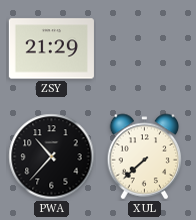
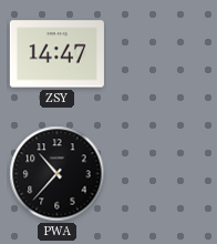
ZSY: 21:29 -> 14:47 (56, 54)
XUL: 7:38 -> none (145, 157)
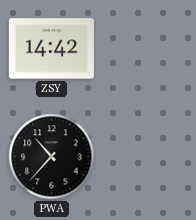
ZSY: 14:47 -> 14:42 (51, 49)
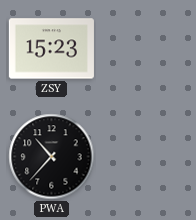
ZSY: 14:42 -> 15:23 (51, 49)
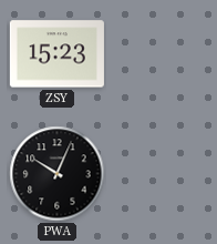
PWA: 10:37 -> 10:04 (58, 174)
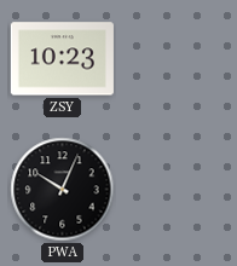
ZSY: 15:23 -> 10:23 (62, 59)
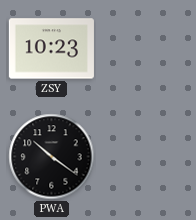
PWA: 10:04 -> 10:21 (52, 157)
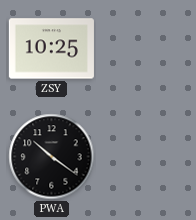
ZSY: 10:23 -> 10:25 (51, 49)
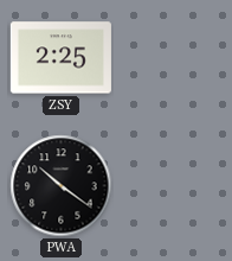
ZSY: 10:25 -> 2:25 (60, 58)
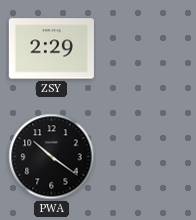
ZSY: 2:25 -> 2:29 (51, 49)
